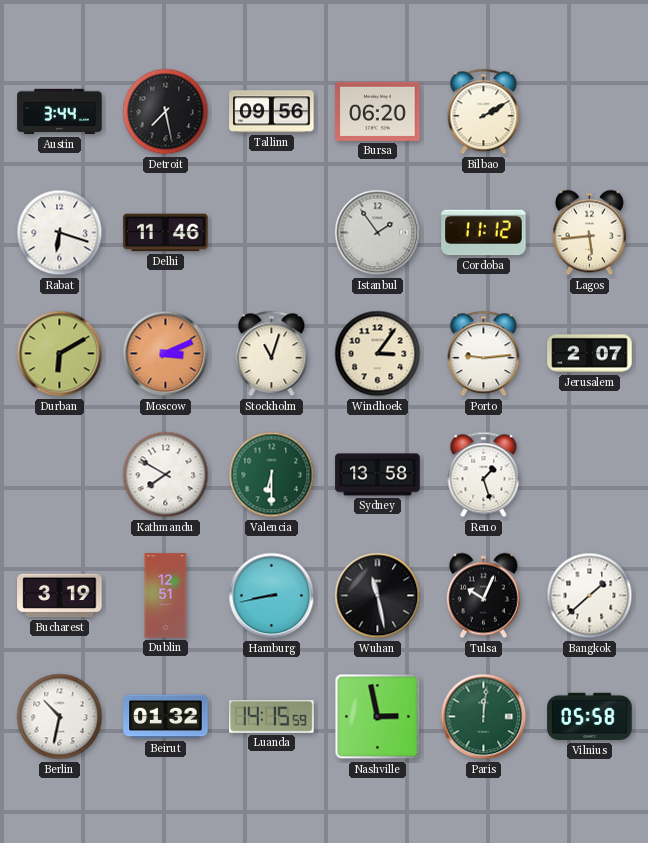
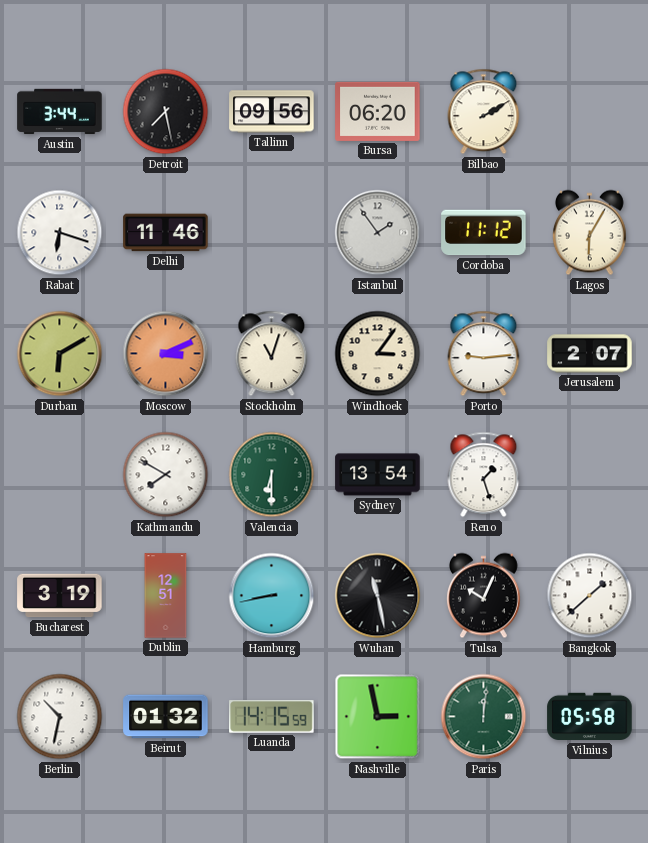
Lagos: 5:44 -> 6:05 (589, 233)
Sydney: 13:58 -> 13:54 (378, 475)
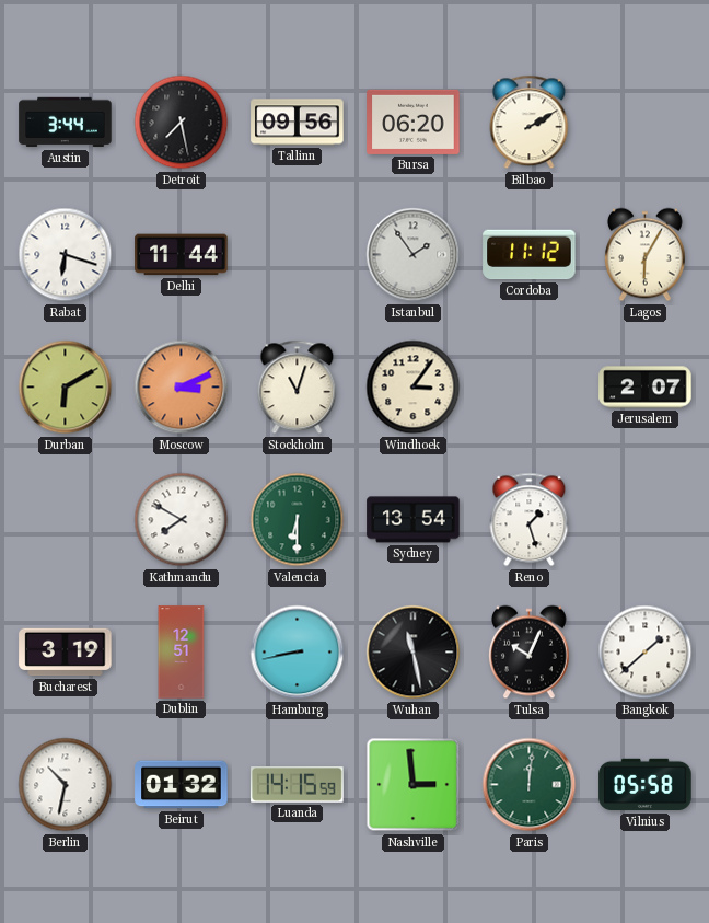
Delhi: 11:46 -> 11:44 (182, 255)
Porto: 9:14 -> none (484, 354)
Nashville: 2:58 -> 2:59 (414, 785)
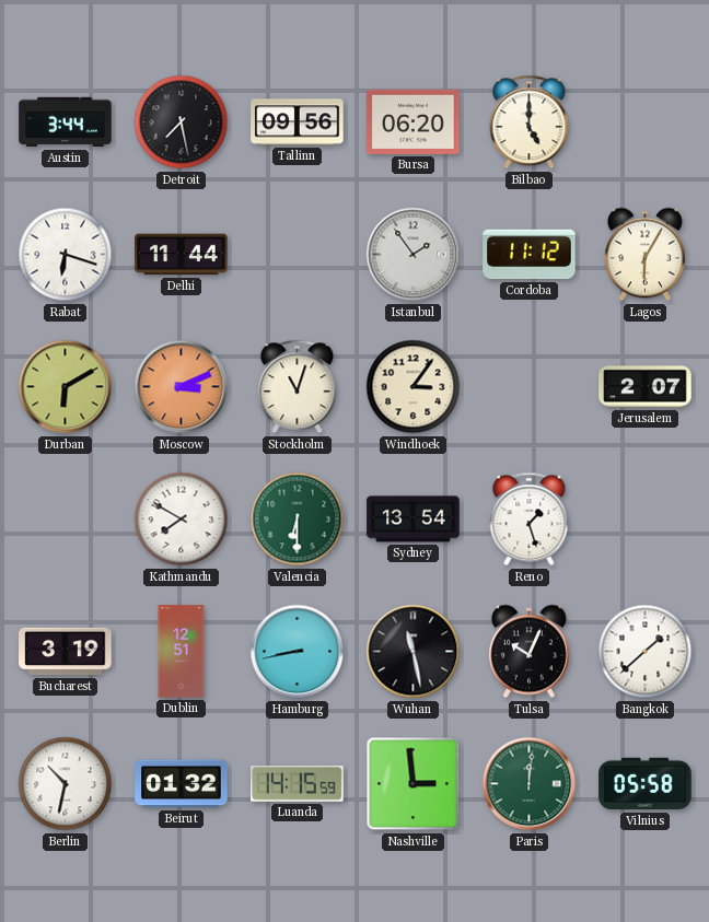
Bilbao: 2:10 -> 5:00 (530, 122)
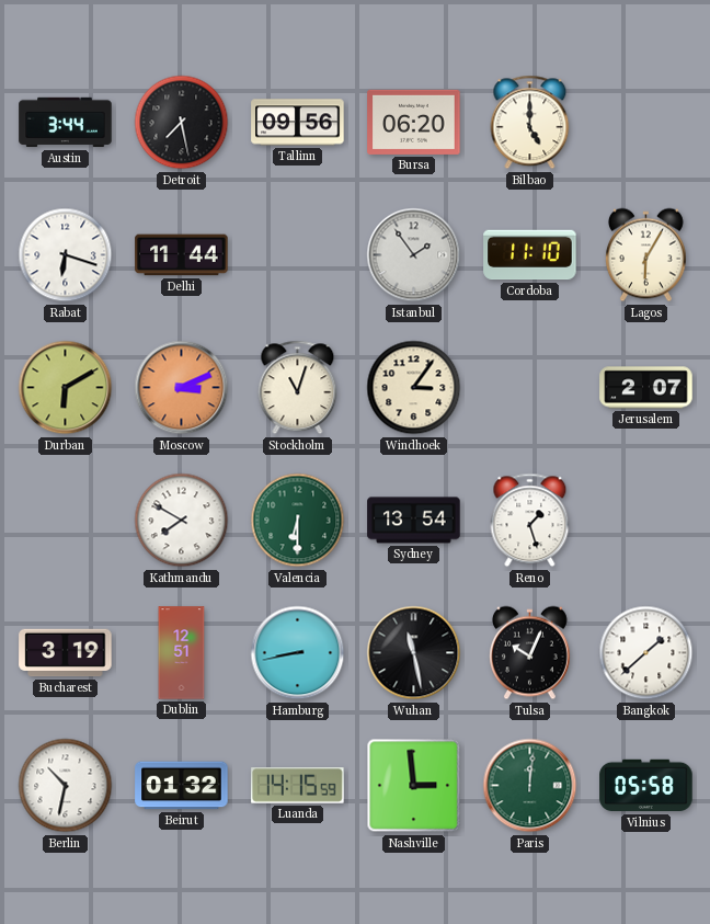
Cordoba: 11:12 -> 11:10 (530, 255)
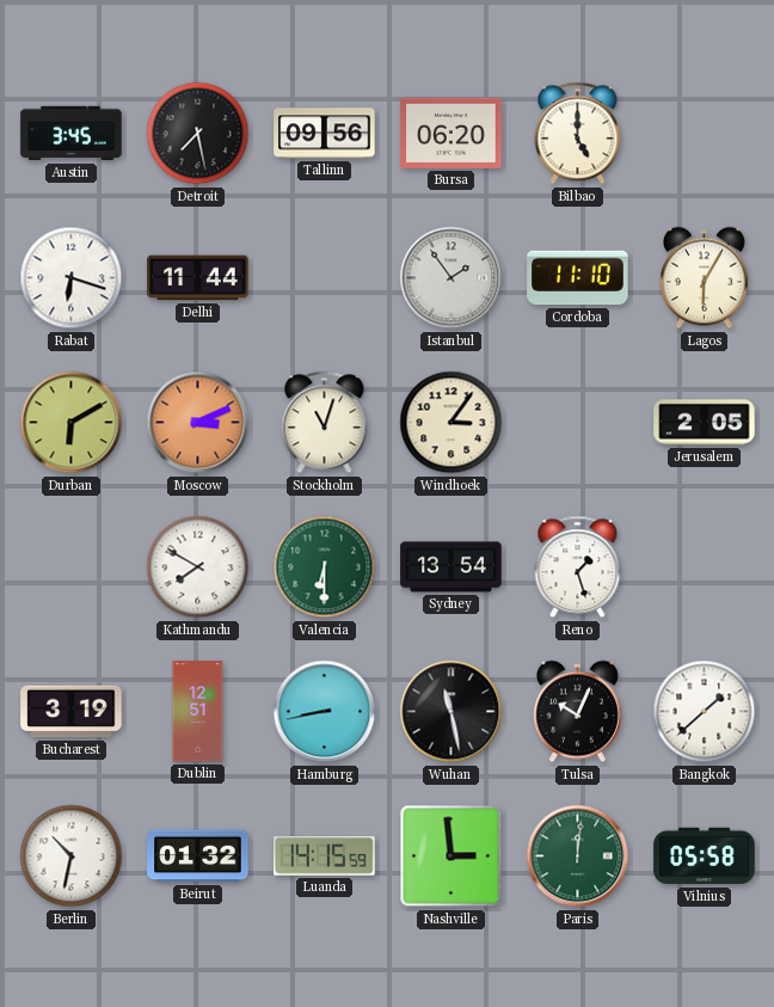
Austin: 3:44 -> 3:45 (72, 134)
Jerusalem: 2:07 -> 2:05 (705, 423)
